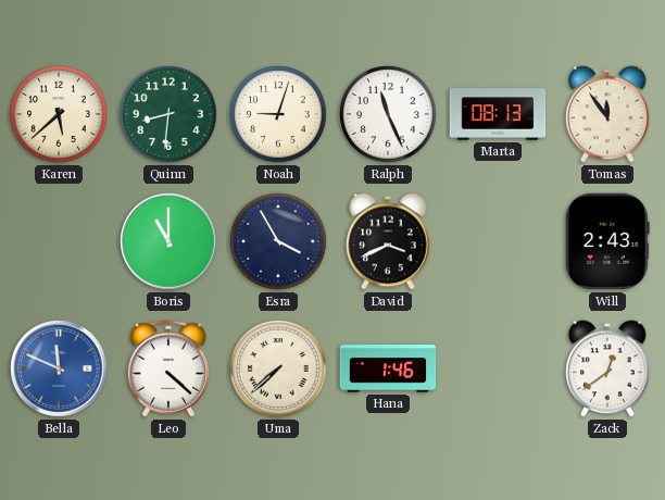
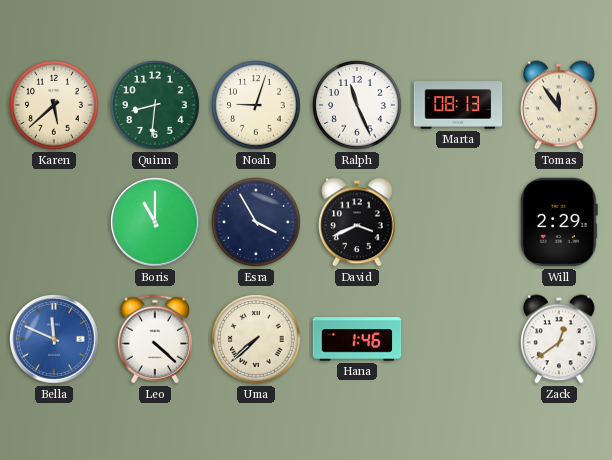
Will: 2:43 -> 2:29 (559, 222)
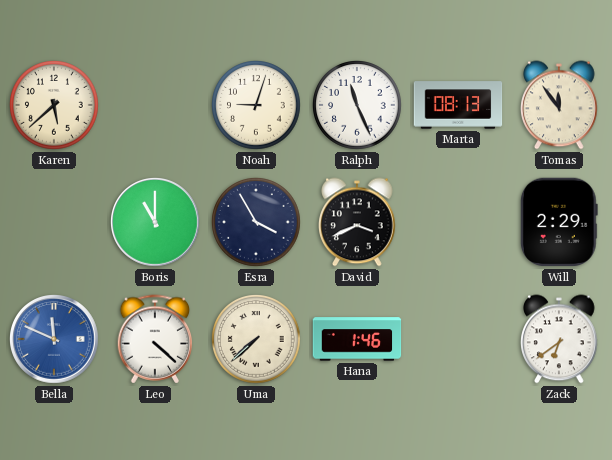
Quinn: 8:31 -> none (156, 106)
Zack: 12:39 -> 6:39 (560, 339)
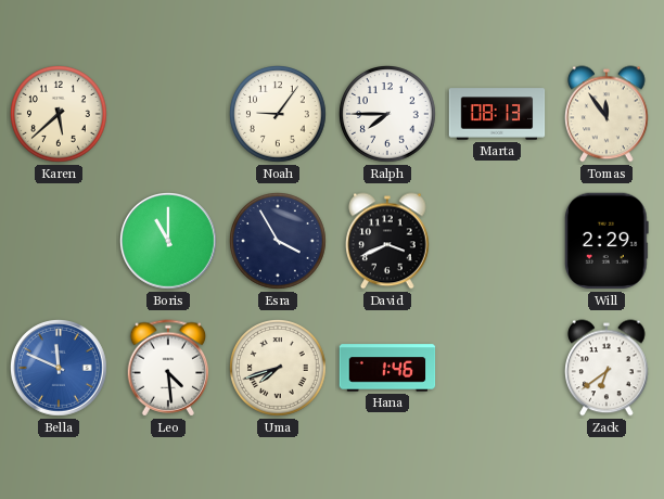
Noah: 9:03 -> 9:06 (279, 115)
Ralph: 11:26 -> 7:45 (388, 115)
Leo: 4:22 -> 4:29 (168, 368)
Uma: 7:38 -> 7:42 (279, 369)
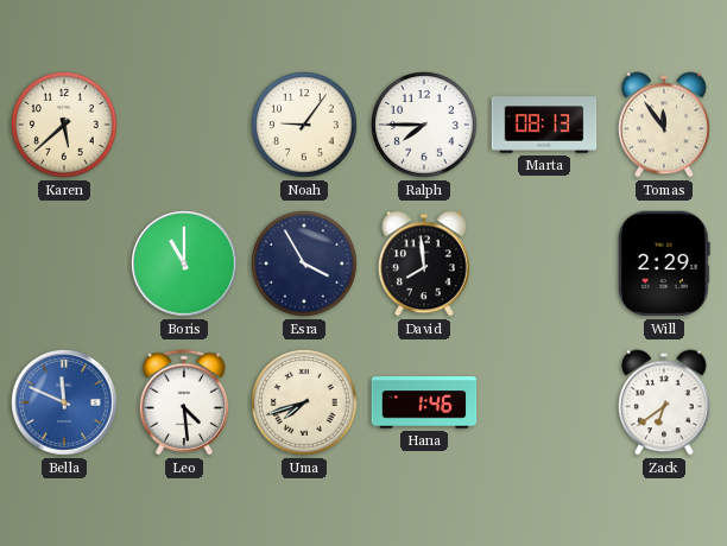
David: 3:41 -> 7:59 (425, 264)
